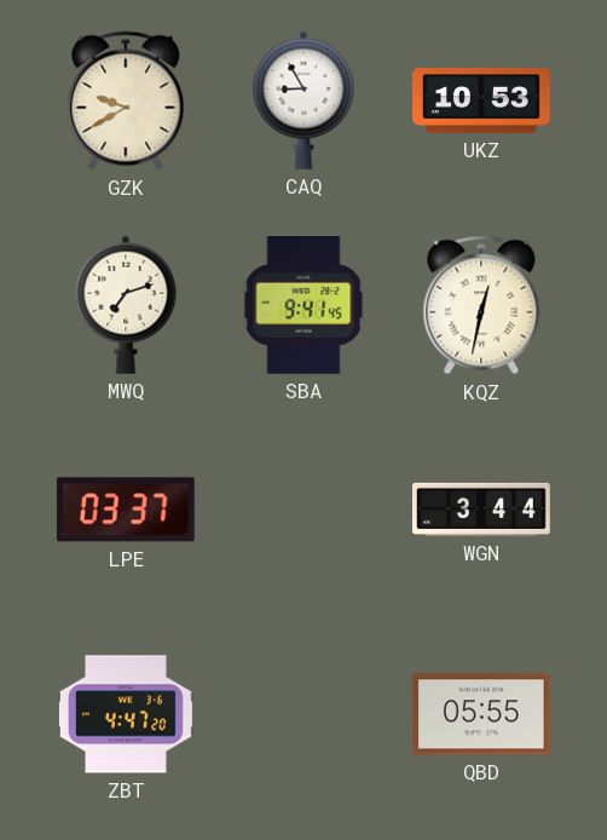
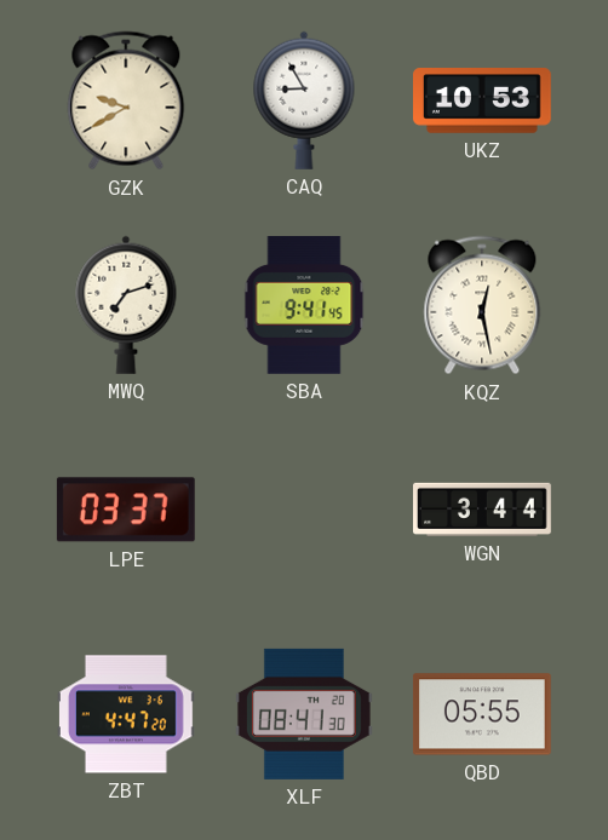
KQZ: 12:32 -> 12:28 (482, 305)
XLF: none -> 08:41 (304, 714)
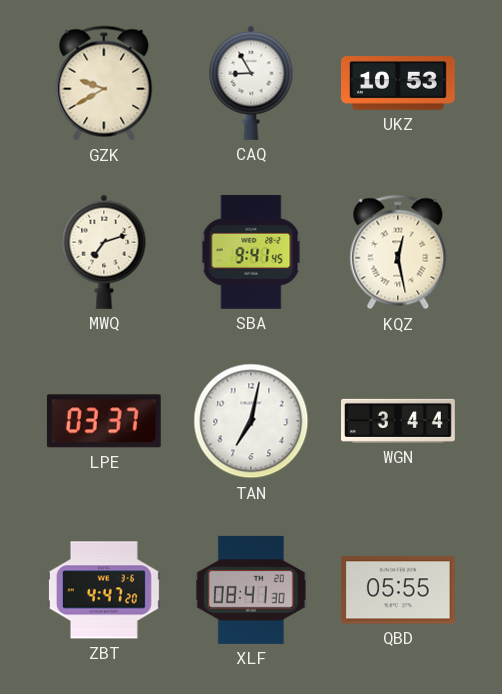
TAN: none -> 7:02 (251, 421)
